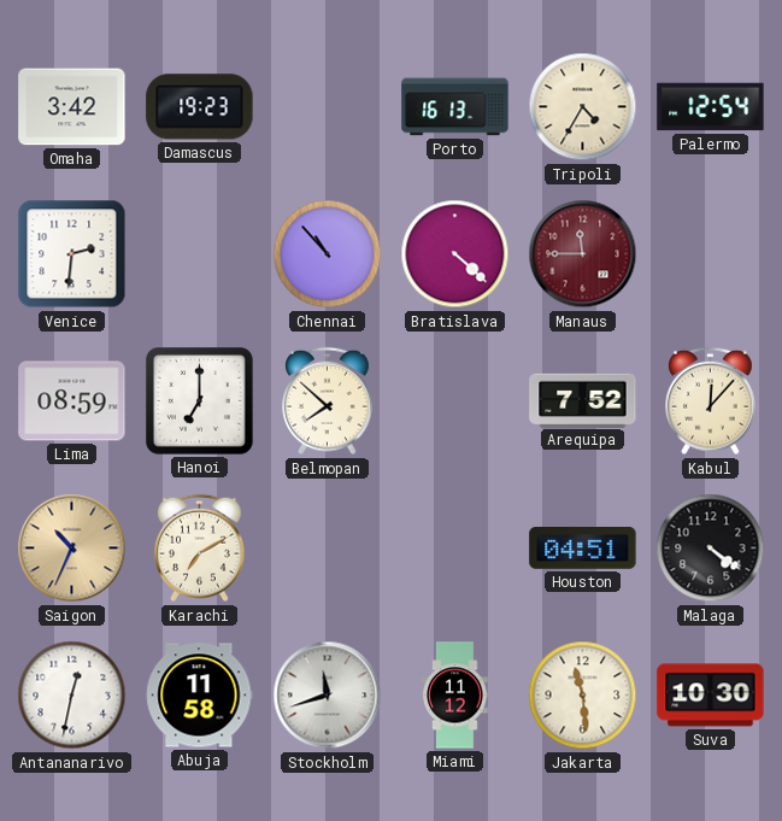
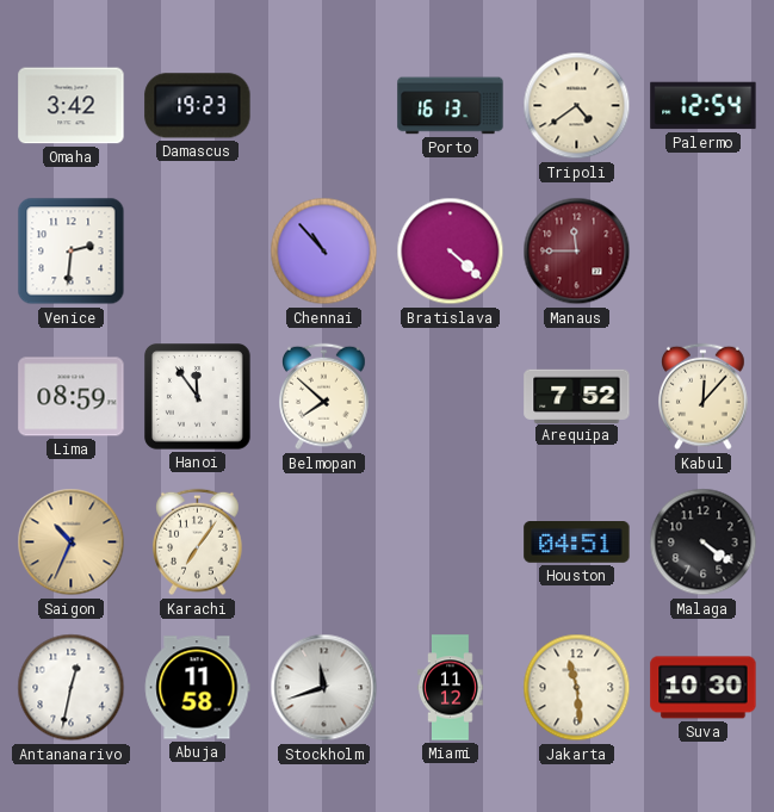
Tripoli: 4:35 -> 4:39 (577, 106)
Hanoi: 7:00 -> 11:54 (198, 397)
Karachi: 7:10 -> 7:06 (198, 543)
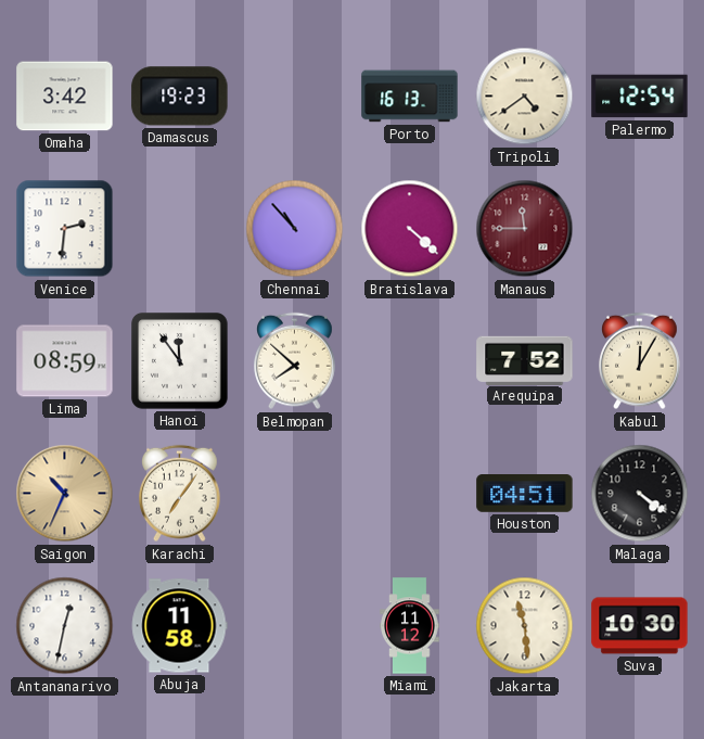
Kabul: 12:07 -> 12:05 (640, 361)
Stockholm: 11:42 -> none (324, 688)
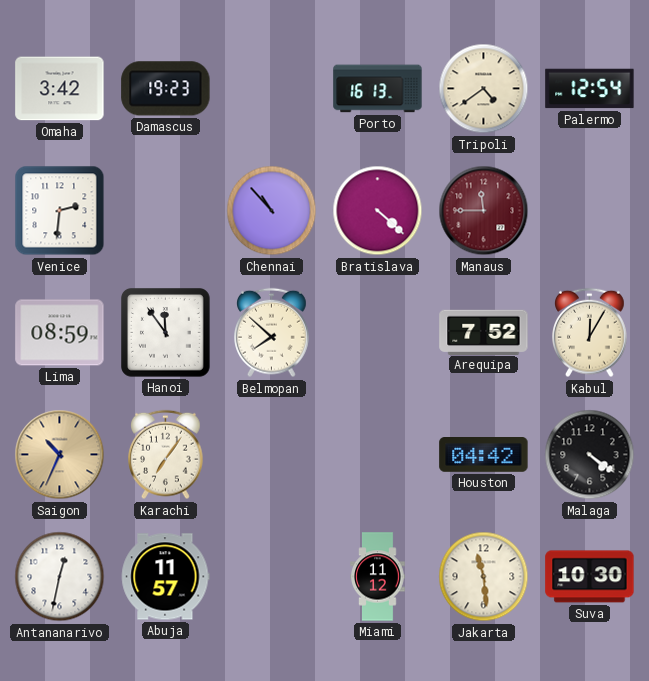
Houston: 04:51 -> 04:42 (484, 455)
Abuja: 11:58 -> 11:57 (165, 577)
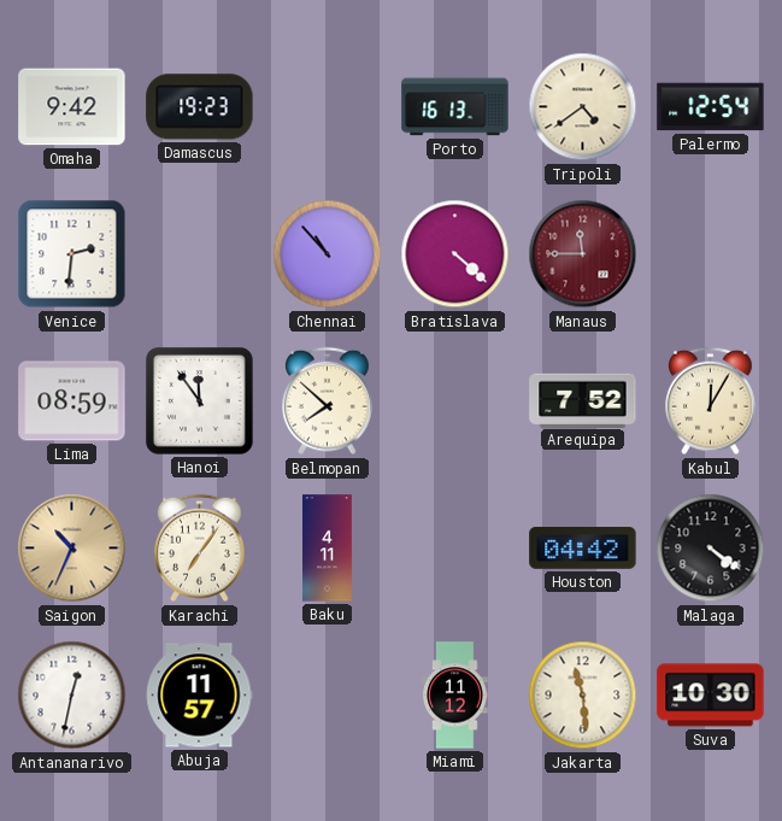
Omaha: 3:42 -> 9:42 (72, 107)
Baku: none -> 4:11 (328, 549)
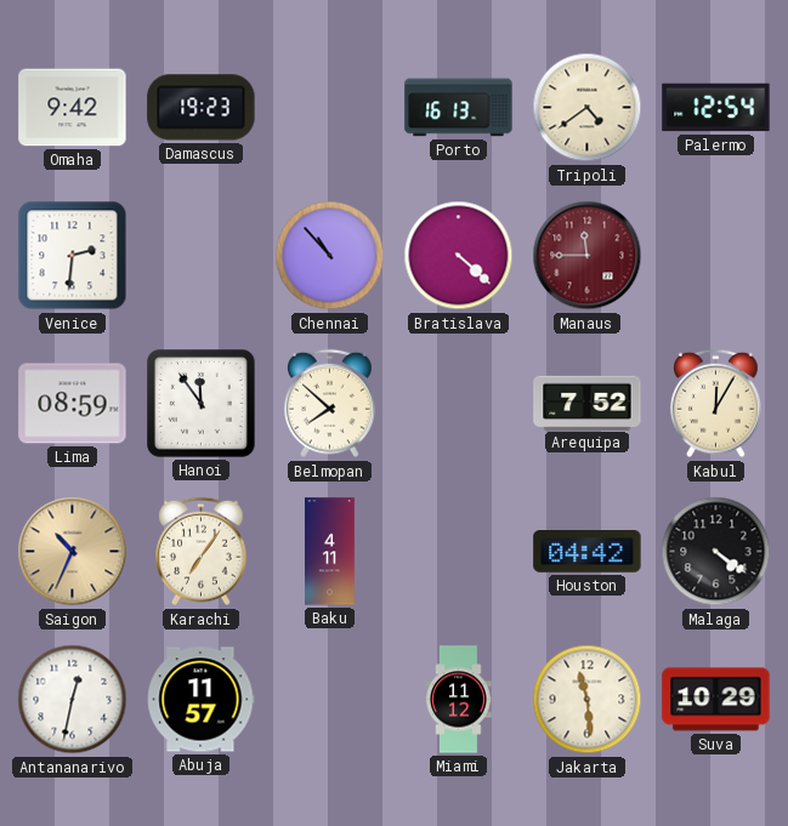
Suva: 10:30 -> 10:29 (716, 700)
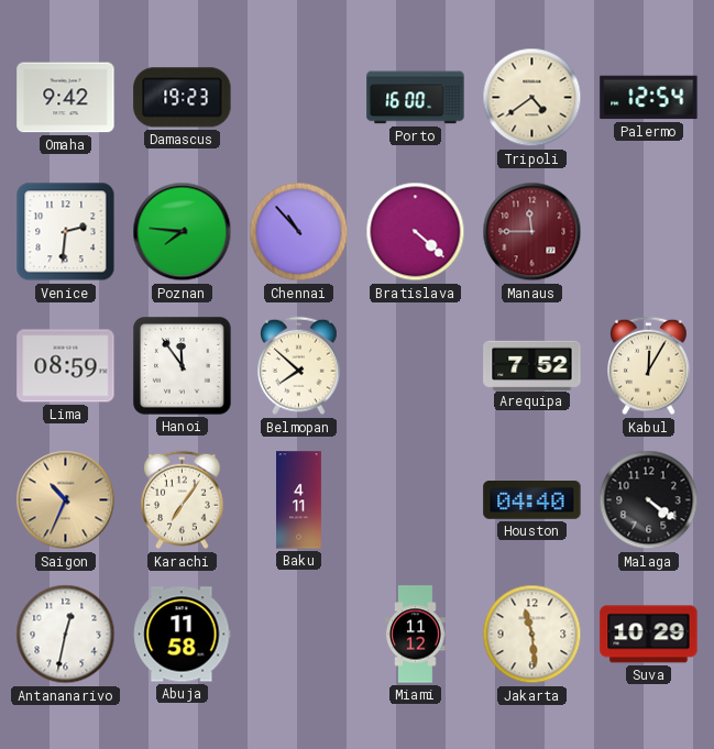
Porto: 16:13 -> 16:00 (416, 98)
Poznan: none -> 7:46 (183, 232)
Houston: 04:42 -> 04:40 (532, 500)
Abuja: 11:57 -> 11:58 (182, 635)
